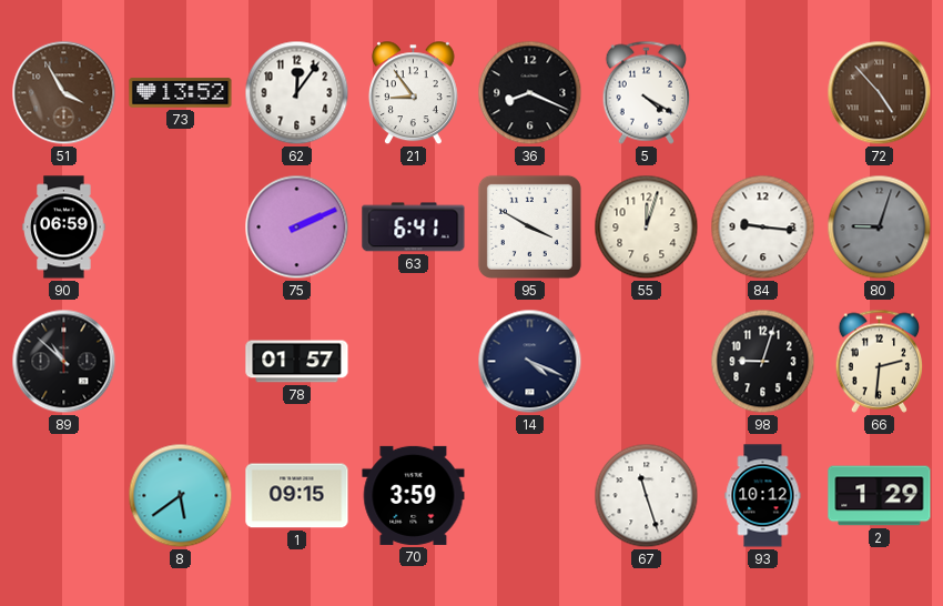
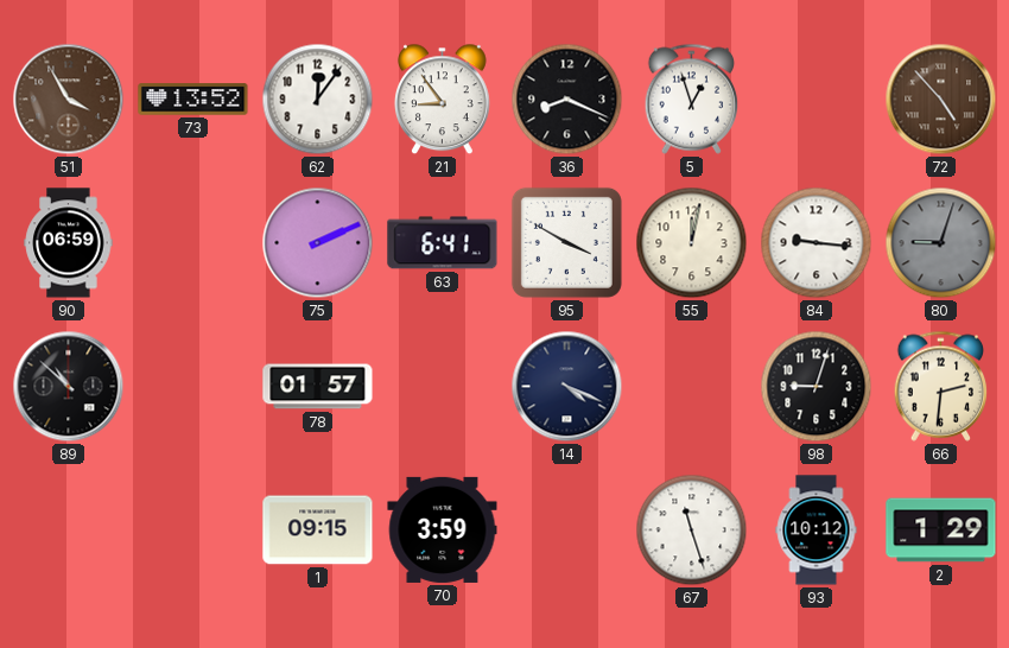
5: 4:20 -> 12:57 (692, 99)
55: 12:03 -> 12:02 (692, 243)
8: 5:39 -> none (181, 496)
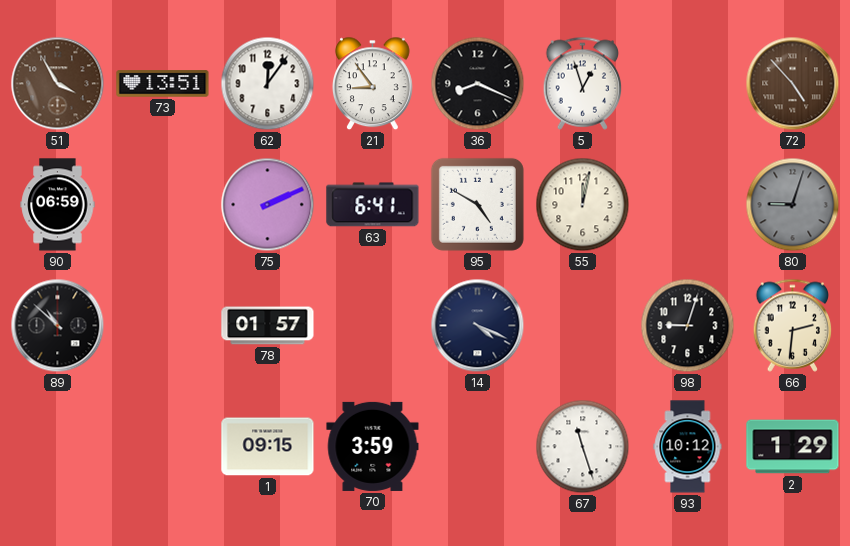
73: 13:52 -> 13:51 (163, 84)
95: 3:50 -> 4:50 (477, 204)
84: 9:16 -> none (817, 243)
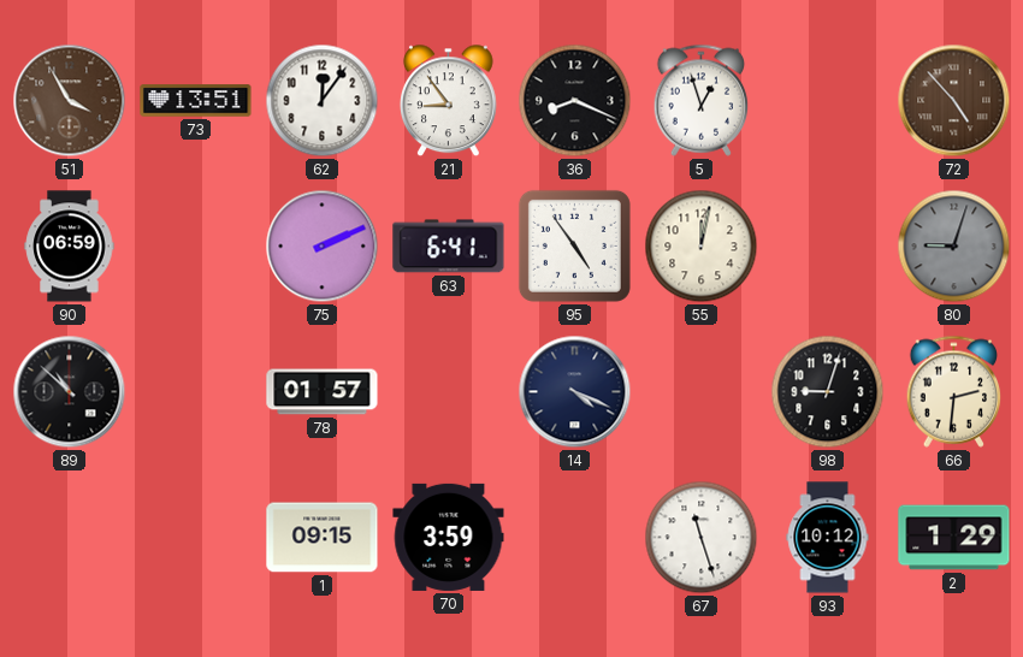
95: 4:50 -> 4:54 (574, 245)
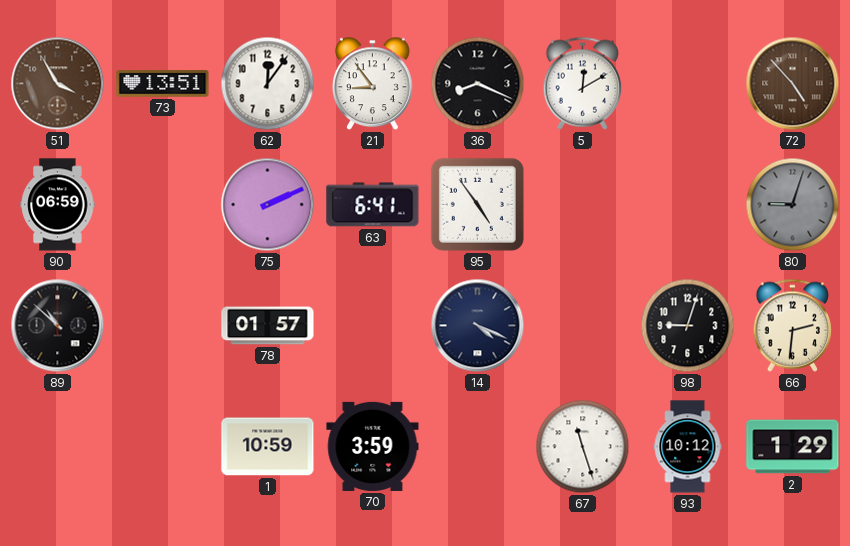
5: 12:57 -> 12:10 (583, 83)
55: 12:02 -> none (702, 247)
1: 09:15 -> 10:59 (268, 447)
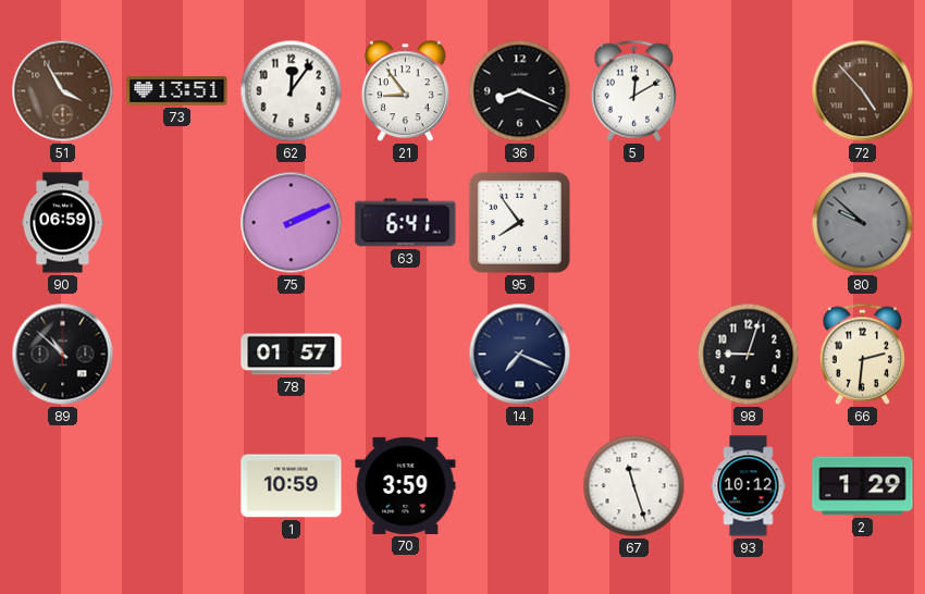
95: 4:54 -> 7:54 (519, 222)
80: 9:03 -> 9:52 (863, 223)
14: 4:19 -> 7:19 (520, 355)
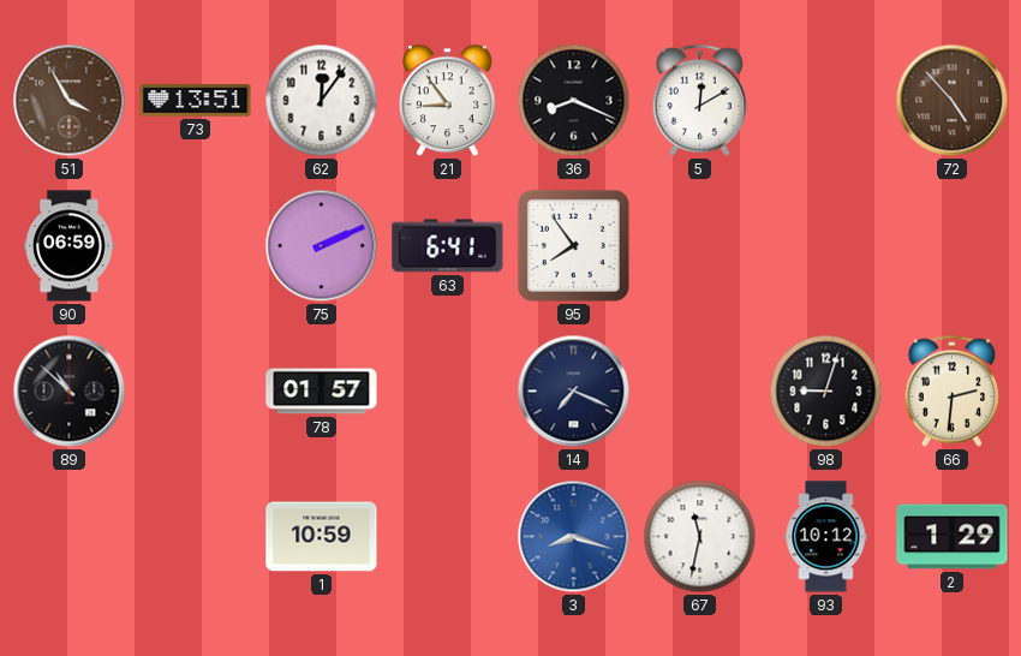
80: 9:52 -> none (863, 223)
70: 3:59 -> none (406, 485)
3: none -> 8:18 (574, 537)
67: 11:27 -> 11:32 (700, 537)
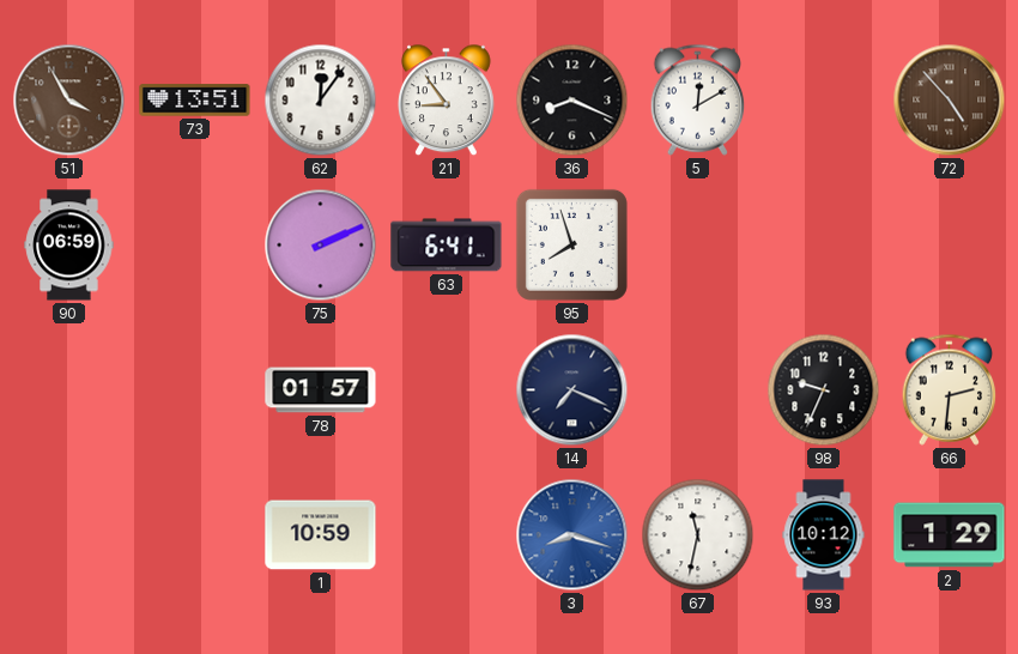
95: 7:54 -> 7:57 (571, 244)
89: 10:52 -> none (70, 392)
98: 9:03 -> 9:34 (824, 390)
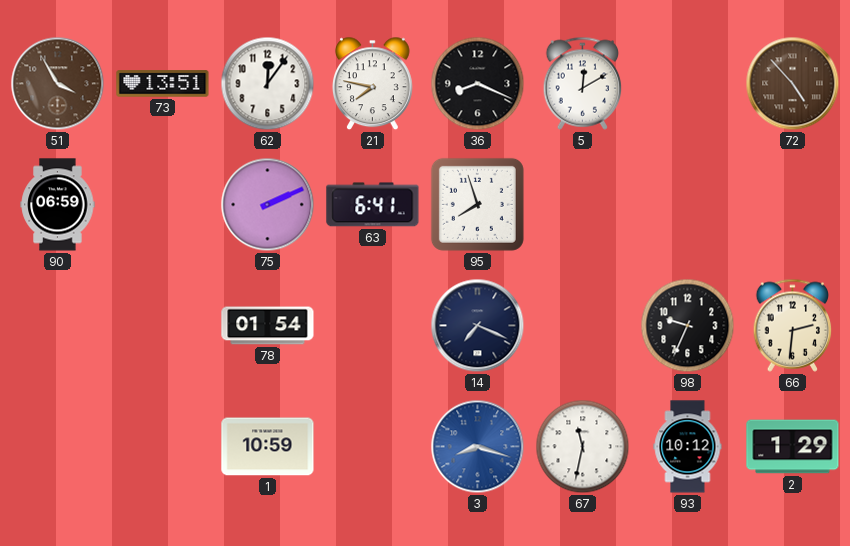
21: 8:54 -> 7:47 (372, 84)
78: 01:57 -> 01:54 (268, 326)
